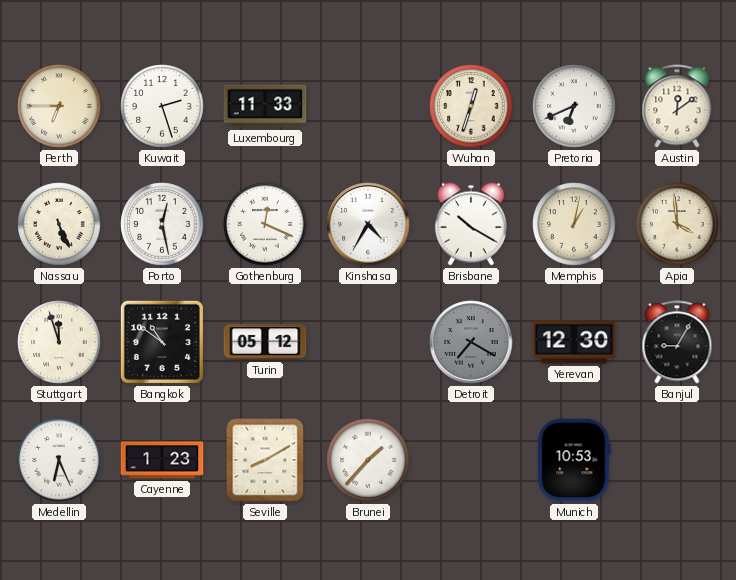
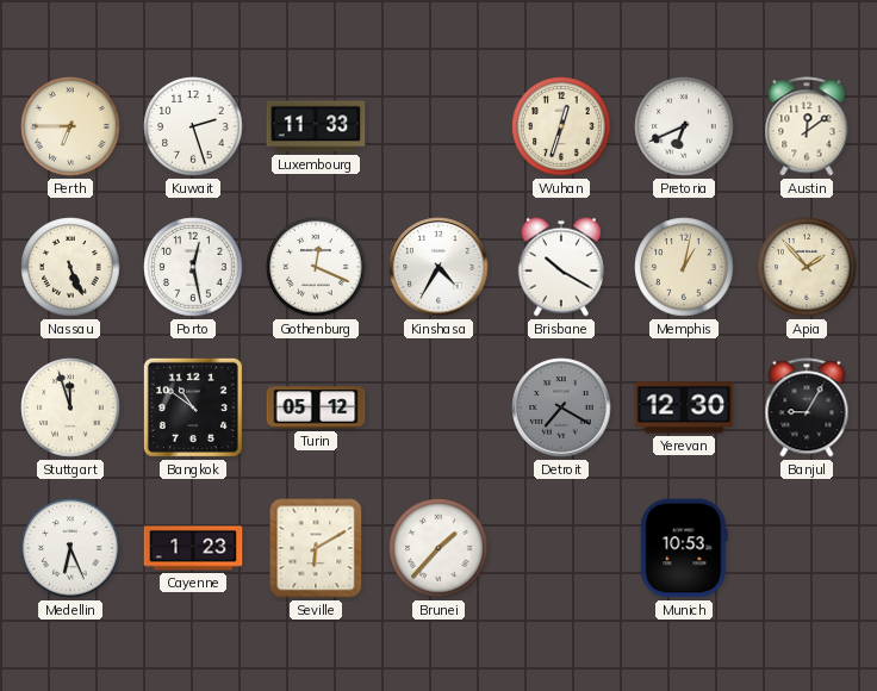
Apia: 3:59 -> 1:53 (807, 267)
Seville: 8:10 -> 6:10 (316, 548)
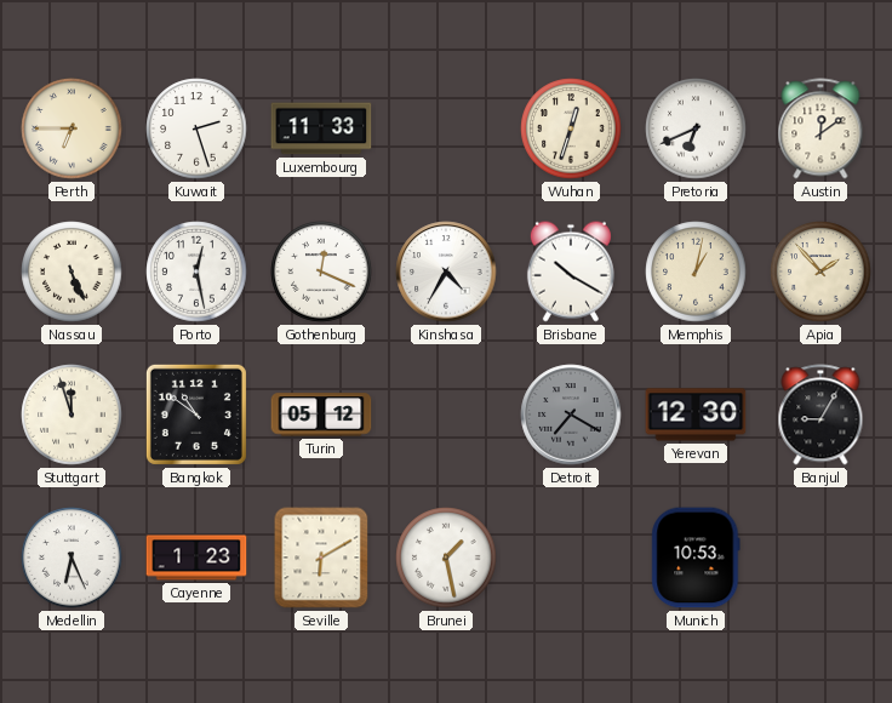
Brunei: 1:37 -> 1:28 (446, 558)
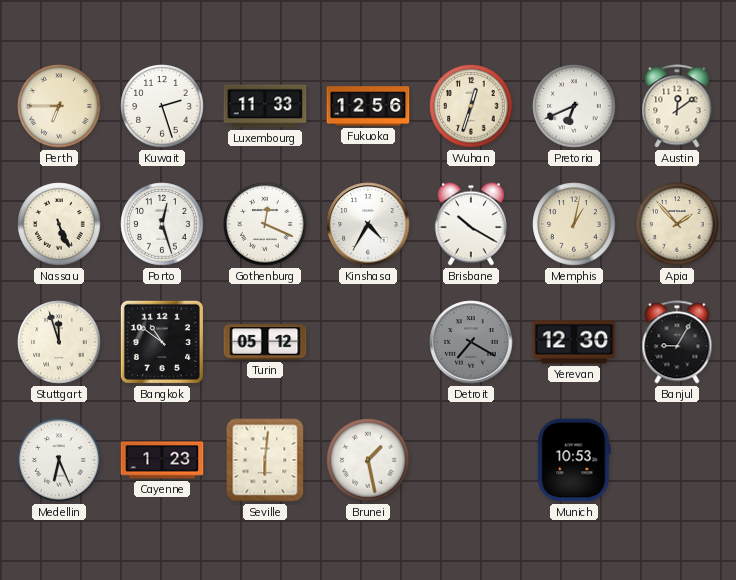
Fukuoka: none -> 12:56 (368, 106)
Porto: 12:28 -> 12:27 (162, 224)
Seville: 6:10 -> 6:01 (265, 460)
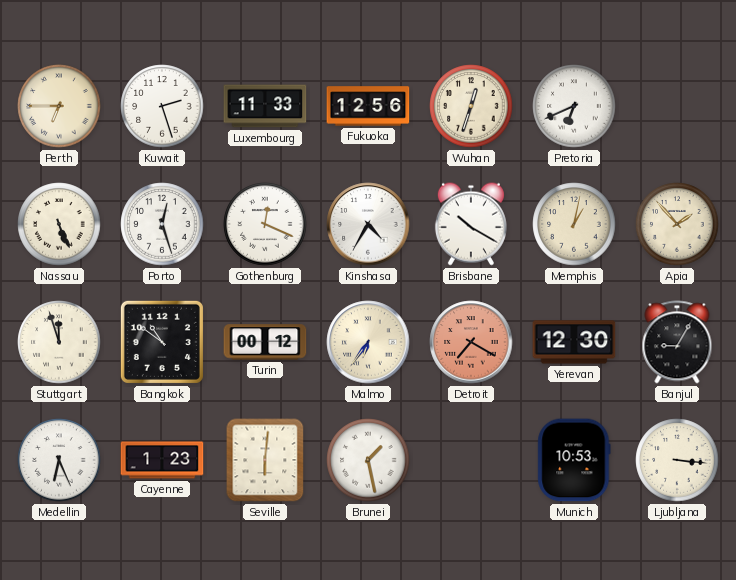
Austin: 12:09 -> none (677, 106)
Turin: 05:12 -> 00:12 (265, 342)
Malmo: none -> 6:36 (368, 342)
Detroit dial: grey -> salmon (471, 342)
Ljubljana: none -> 3:16 (677, 460)
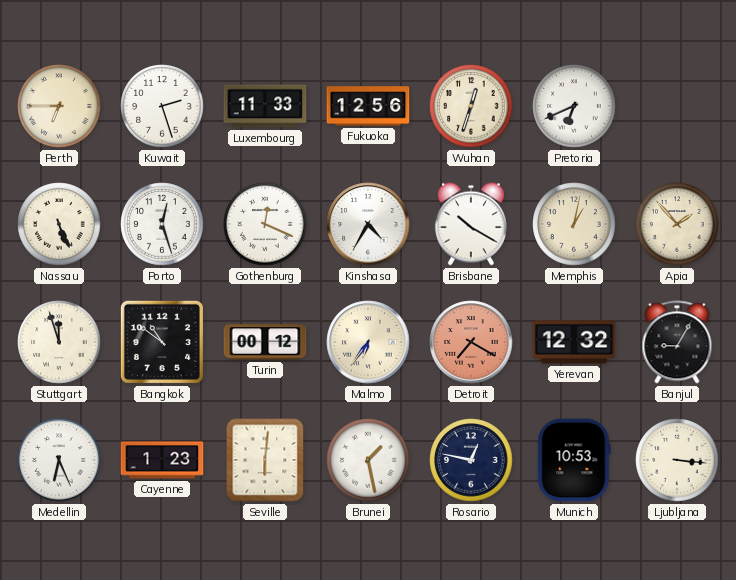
Yerevan: 12:30 -> 12:32 (574, 342)
Rosario: none -> 12:47 (471, 460)
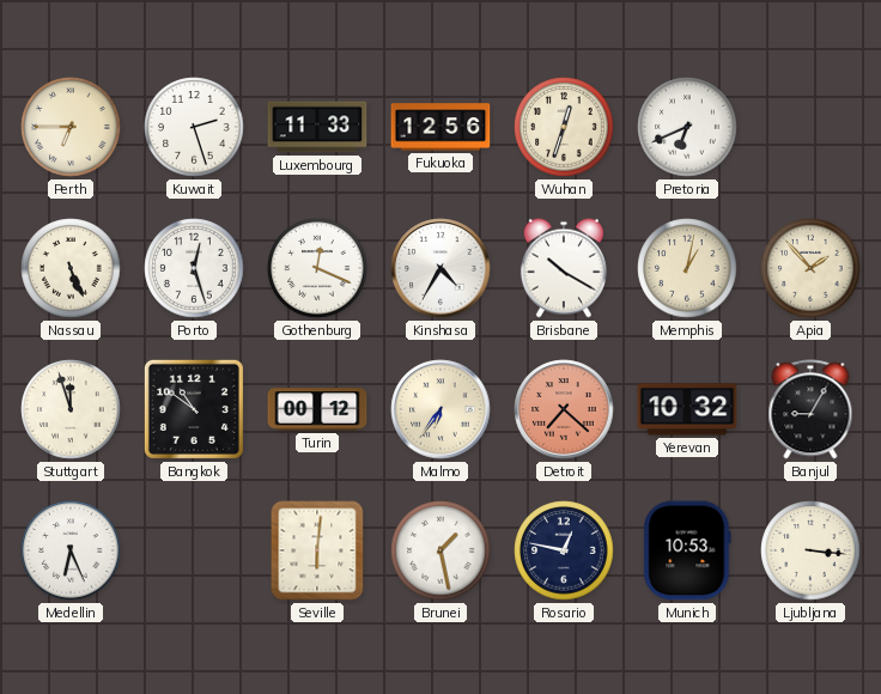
Detroit: 7:20 -> 7:22 (564, 409)
Yerevan: 12:32 -> 10:32 (687, 409)
Cayenne: 1:23 -> none (162, 460)
